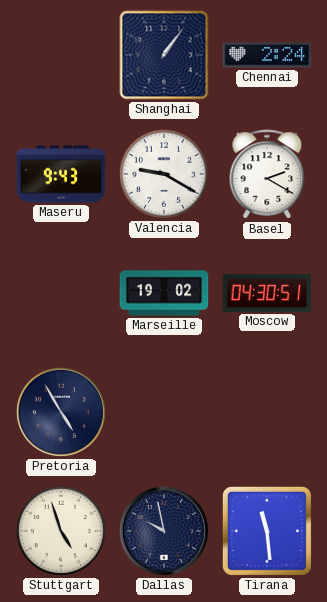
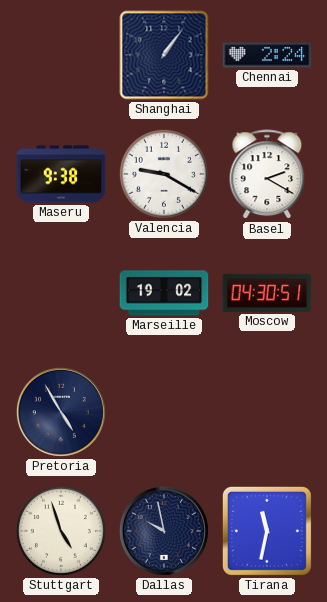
Maseru: 9:43 -> 9:38 (61, 174)
Tirana: 11:29 -> 11:32 (267, 531)
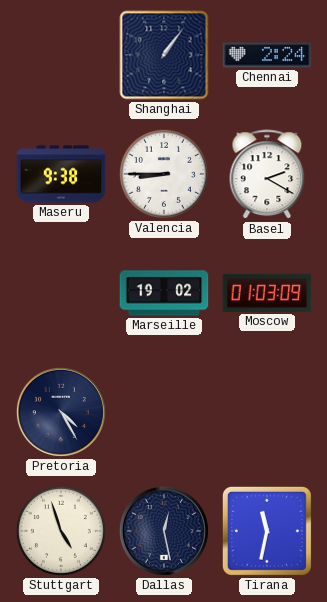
Valencia: 9:20 -> 8:45 (164, 174)
Moscow: 04:30 -> 01:03 (267, 293)
Pretoria: 4:55 -> 4:25 (61, 412)
Dallas: 9:58 -> 12:28 (164, 531)
